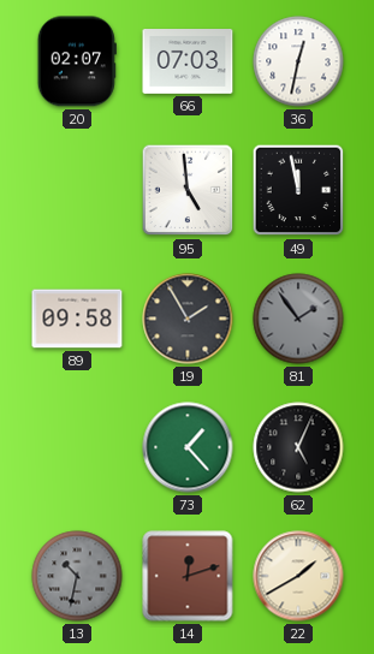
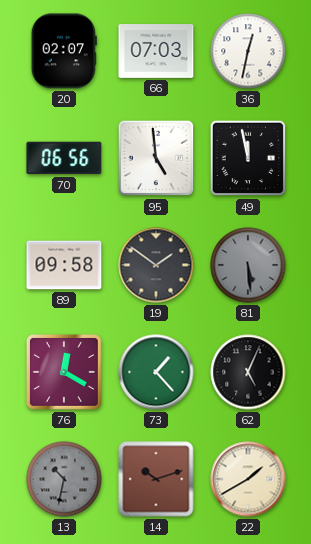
70: none -> 06:56 (64, 158)
19: 1:55 -> 1:51 (156, 265)
81: 1:54 -> 5:29 (248, 265)
76: none -> 12:20 (64, 372)
14: 12:12 -> 10:12 (156, 479)
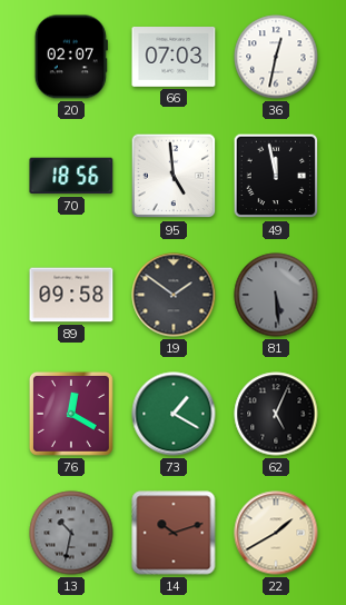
70: 06:56 -> 18:56 (71, 176)
73: 1:23 -> 1:20 (174, 414)
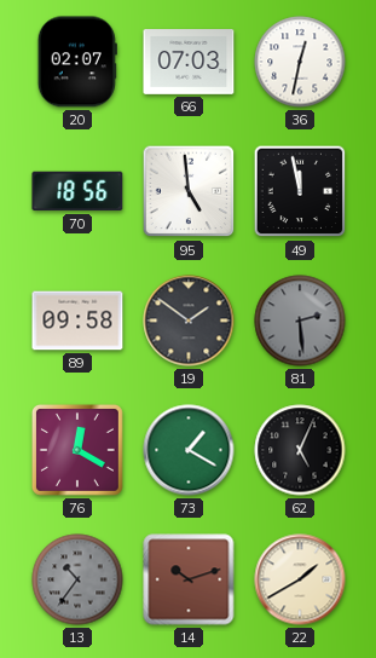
81: 5:29 -> 2:29 (300, 321)
13: 10:32 -> 10:36 (77, 579)
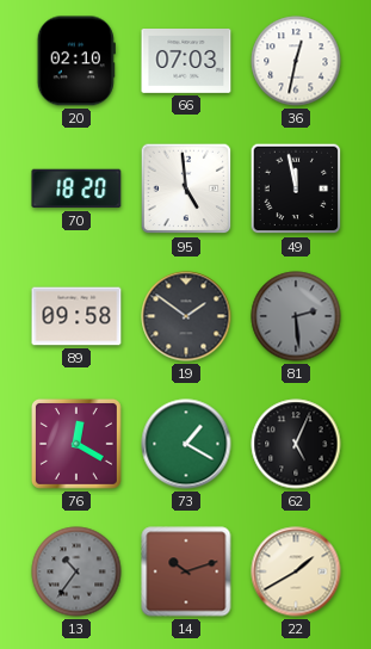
20: 02:07 -> 02:10 (76, 61)
70: 18:56 -> 18:20 (76, 188)
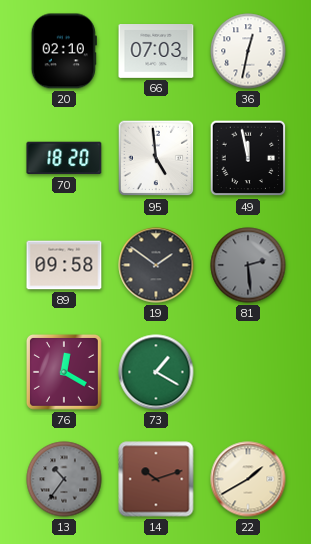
62: 5:04 -> none (296, 444)
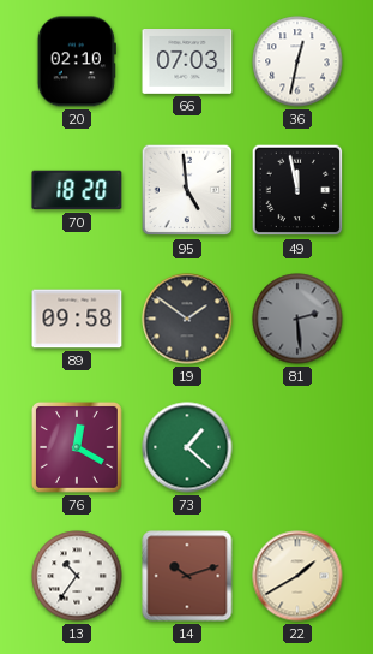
73: 1:20 -> 1:22 (187, 447)
13 dial: grey -> white (77, 576)
